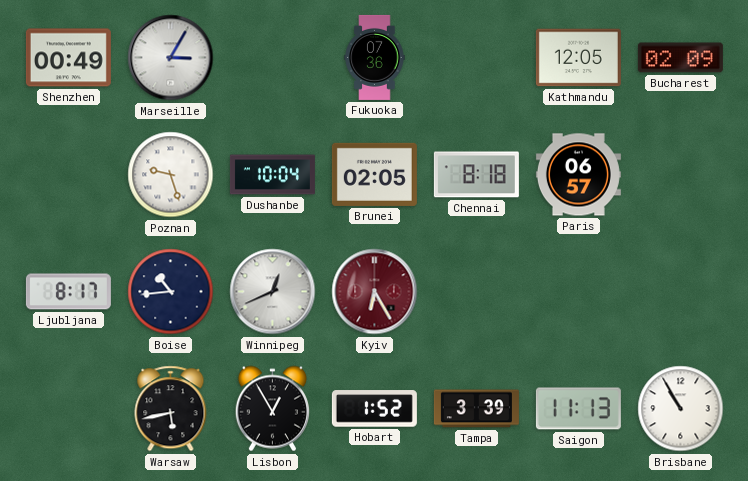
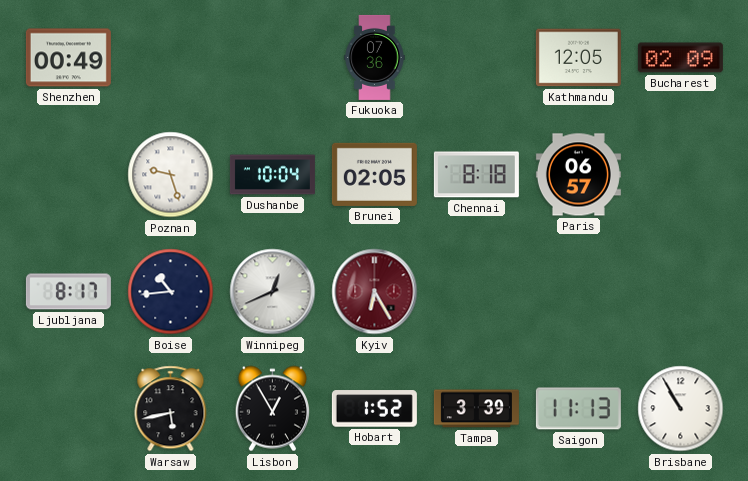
Marseille: 3:05 -> none (171, 58)
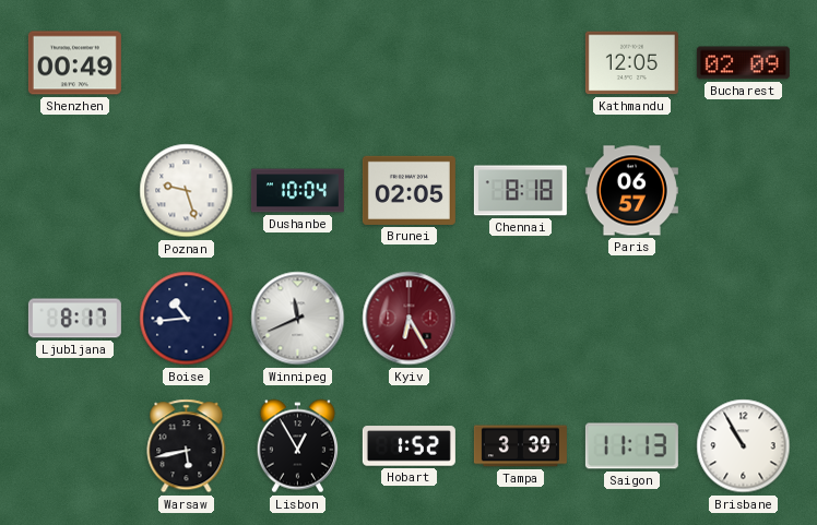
Fukuoka: 07:36 -> none (375, 57)
Winnipeg: 12:41 -> 11:41 (298, 319)
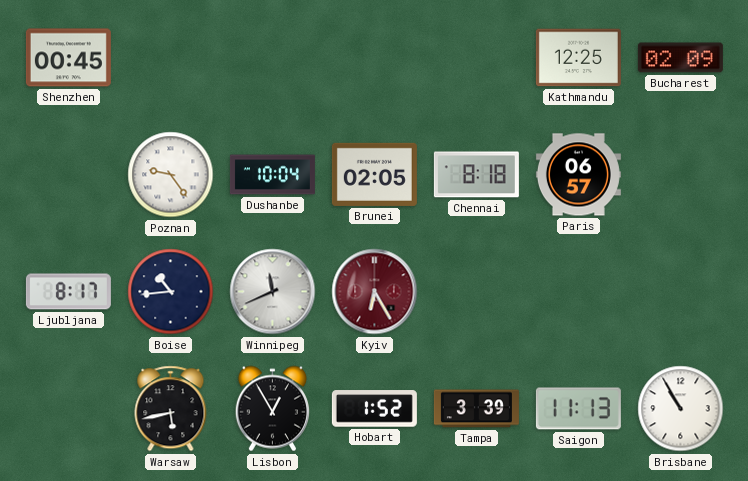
Shenzhen: 00:49 -> 00:45 (68, 58)
Kathmandu: 12:05 -> 12:25 (578, 58)
Poznan: 9:27 -> 9:24 (171, 175)
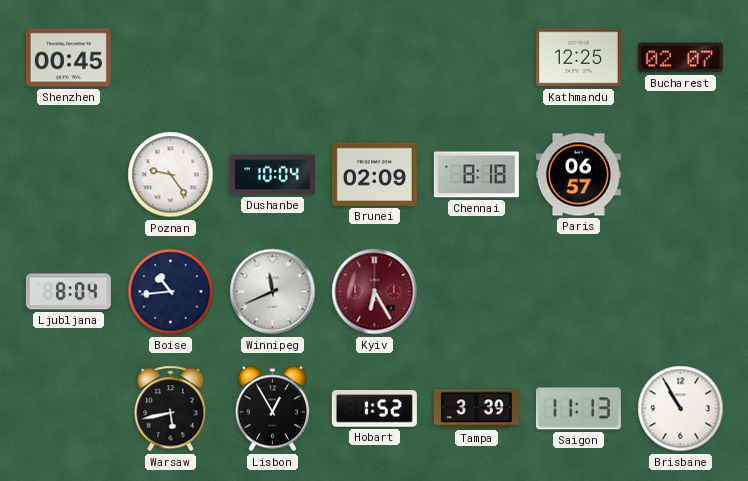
Bucharest: 02:09 -> 02:07 (680, 58)
Brunei: 02:05 -> 02:09 (374, 174)
Ljubljana: 8:17 -> 8:04 (68, 292)
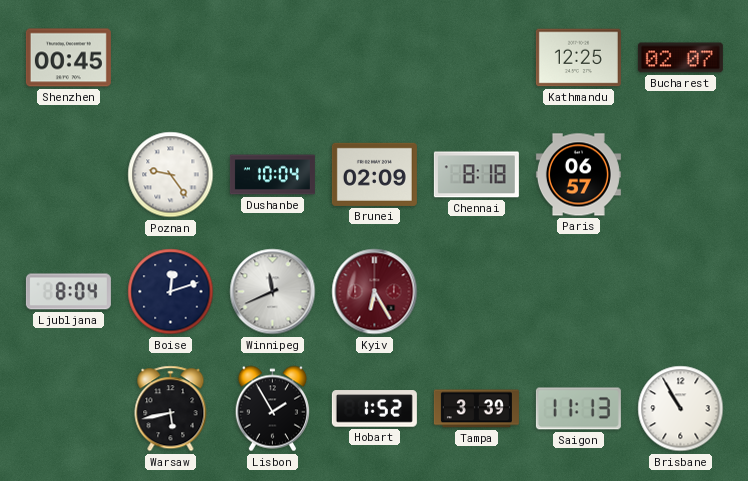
Boise: 10:44 -> 12:12 (171, 292)
Lisbon: 12:55 -> 1:55 (272, 409)
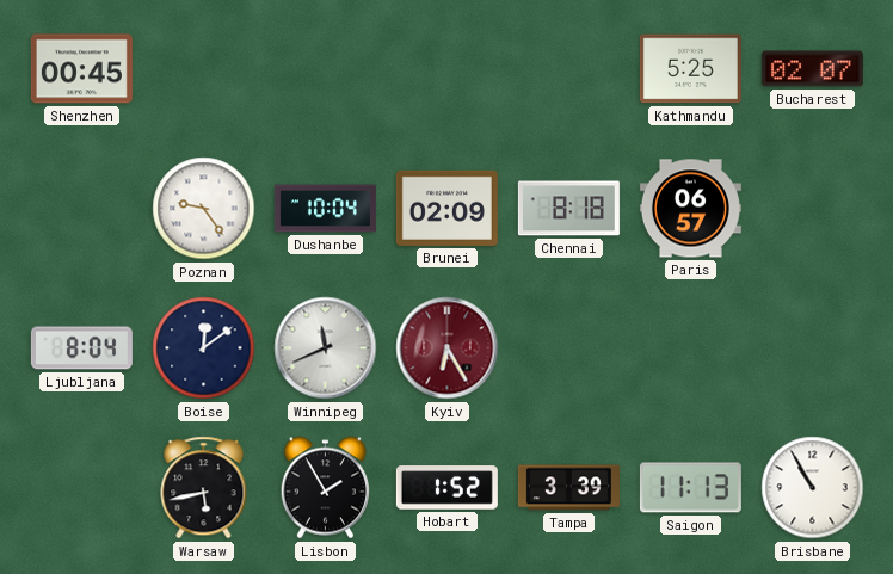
Kathmandu: 12:25 -> 5:25 (690, 69)
Boise: 12:12 -> 12:09 (204, 348)
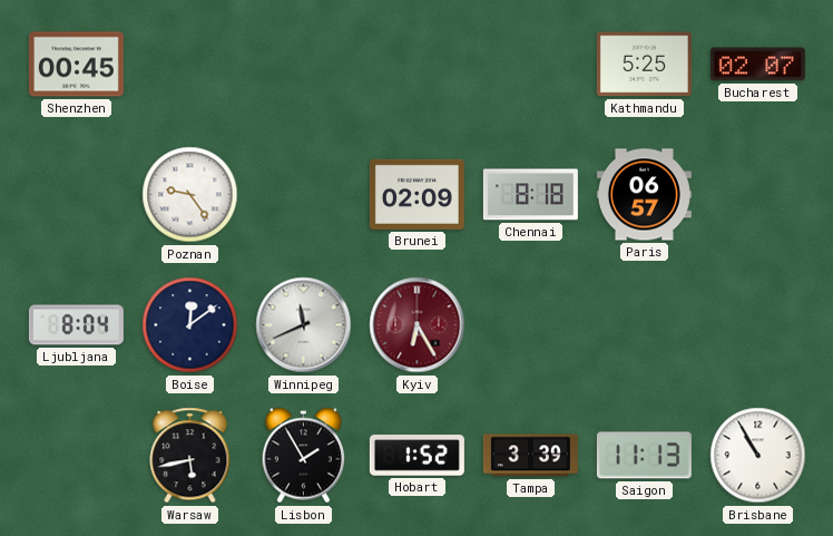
Dushanbe: 10:04 -> none (325, 209)
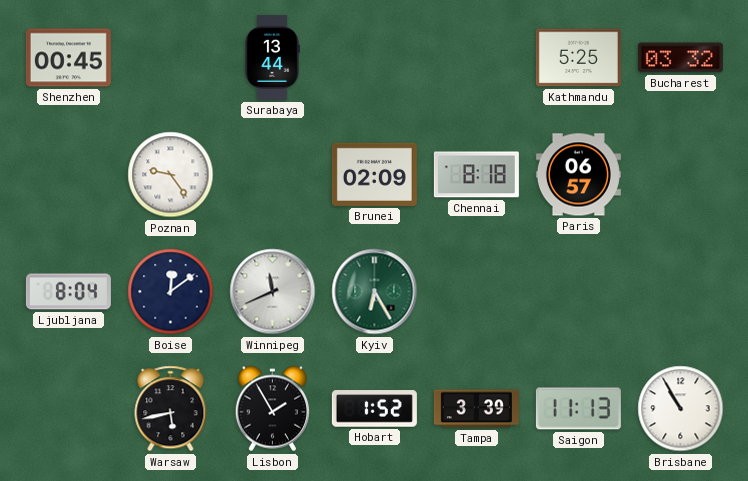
Surabaya: none -> 13:44 (272, 57)
Bucharest: 02:07 -> 03:32 (680, 58)
Kyiv dial: burgundy -> green (375, 292)
